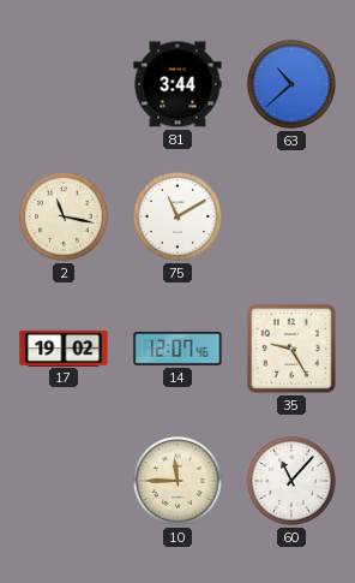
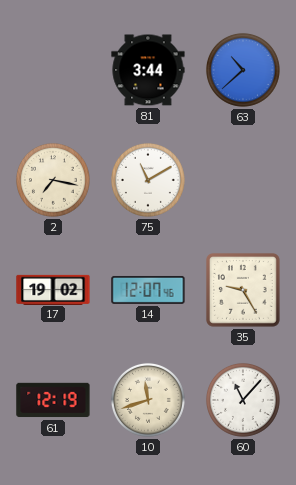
2: 11:17 -> 7:17 (53, 180)
61: none -> 12:19 (53, 400)
10: 11:45 -> 11:42 (148, 400)
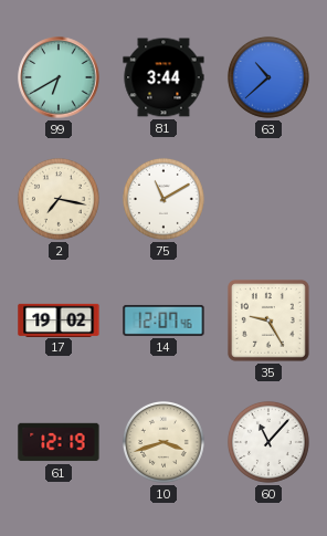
99: none -> 6:40 (59, 77)
10: 11:42 -> 3:42 (163, 442)
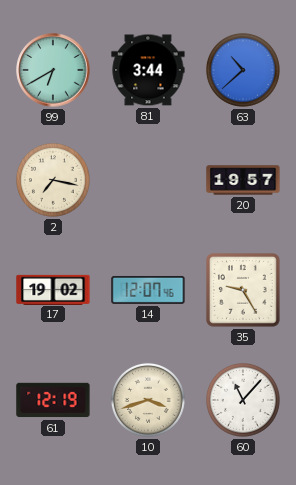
75: 11:10 -> none (163, 199)
20: none -> 19:57 (243, 180)
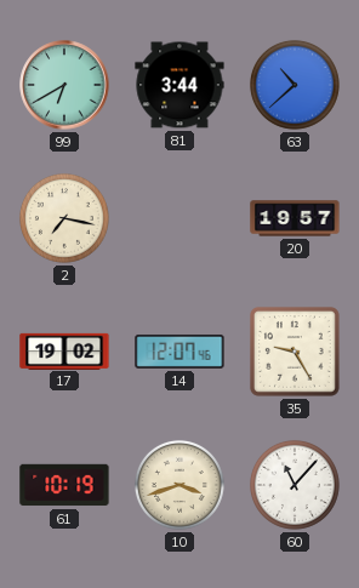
61: 12:19 -> 10:19 (64, 485)
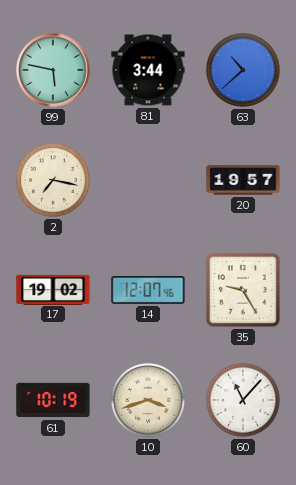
99: 6:40 -> 5:47 (53, 70)
